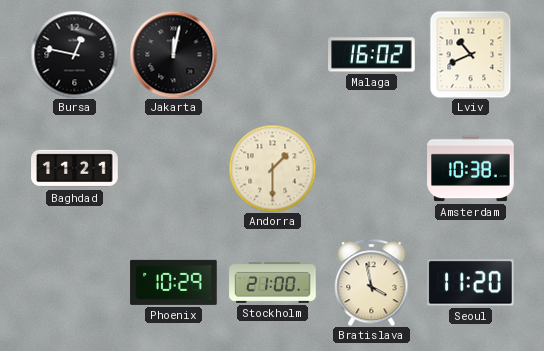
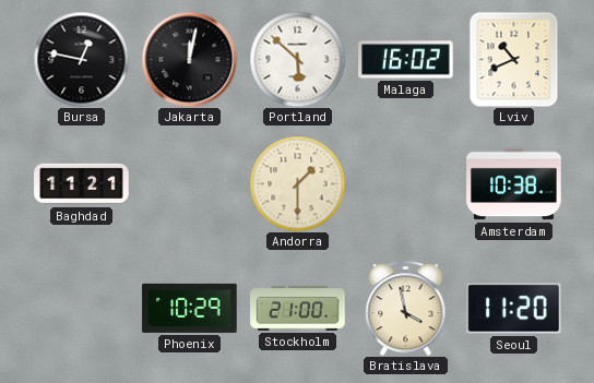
Portland: none -> 5:52 (297, 59)
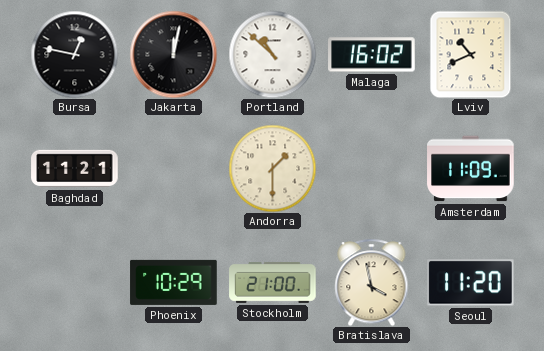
Portland: 5:52 -> 10:52 (272, 54)
Amsterdam: 10:38 -> 11:09 (471, 169)
